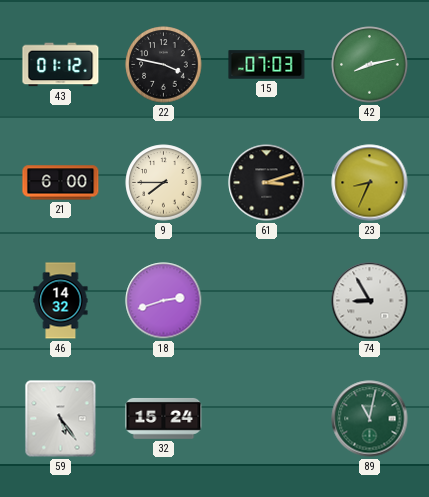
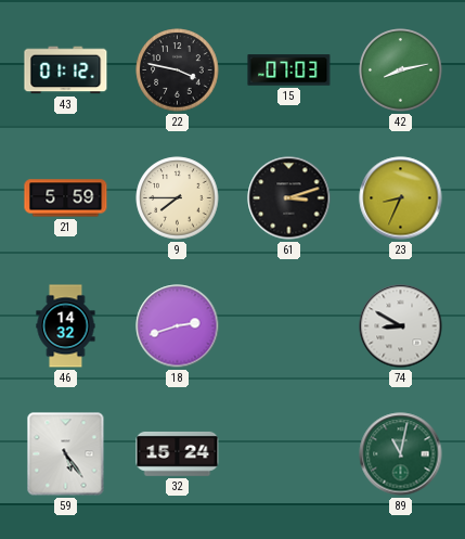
21: 6:00 -> 5:59 (66, 198)
74: 8:55 -> 8:50 (401, 326)
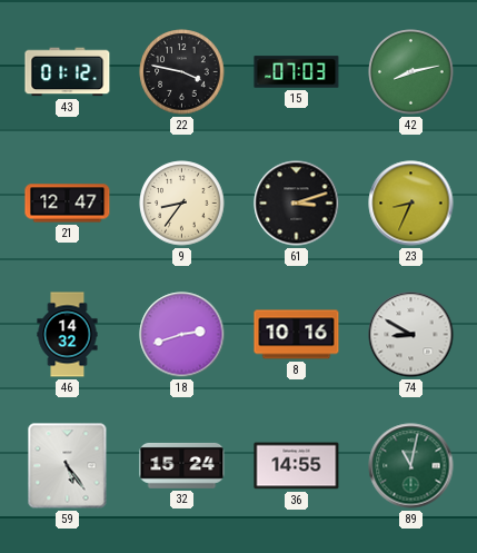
21: 5:59 -> 12:47 (68, 204)
9: 7:45 -> 8:36 (182, 204)
8: none -> 10:16 (297, 335)
36: none -> 14:55 (297, 466)
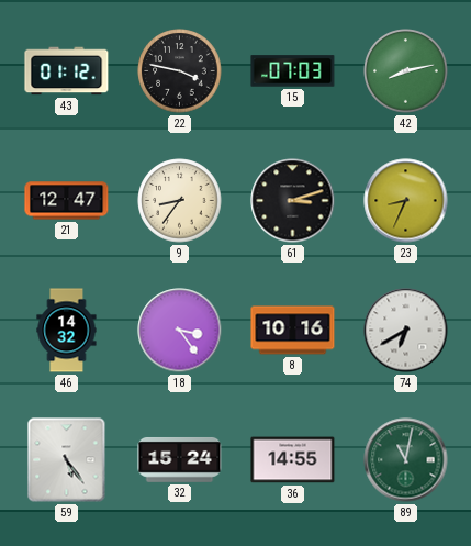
18: 2:42 -> 3:24 (180, 331)
74: 8:50 -> 6:40 (406, 331)
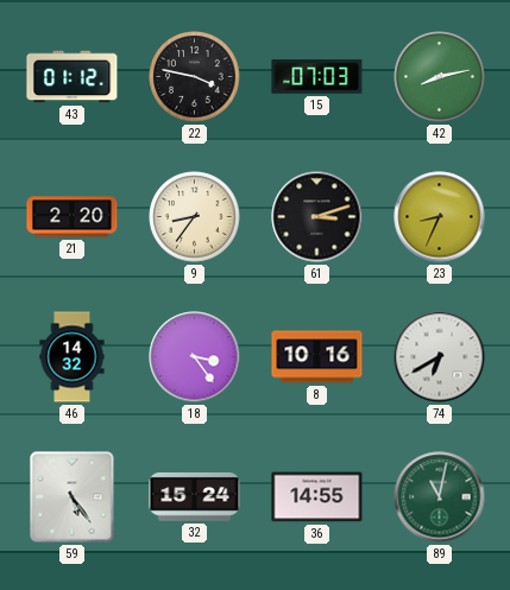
21: 12:47 -> 2:20 (73, 217)
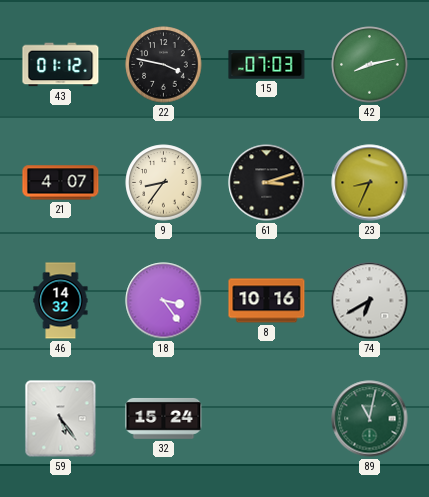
21: 2:20 -> 4:07 (61, 183)
36: 14:55 -> none (317, 497)
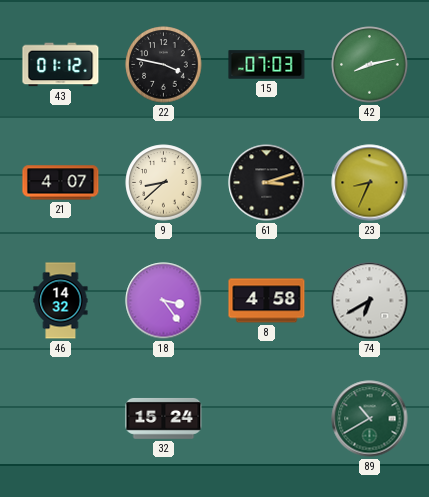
9: 8:36 -> 8:38 (164, 183)
8: 10:16 -> 4:58 (267, 301)
59: 5:24 -> none (61, 419)
89: 11:02 -> 10:40 (370, 419)
